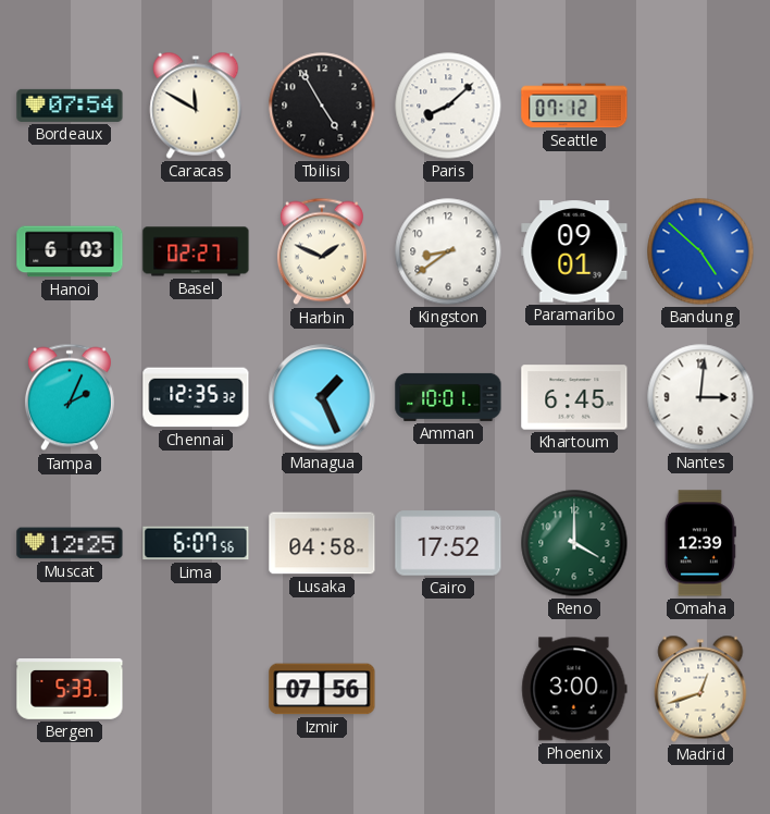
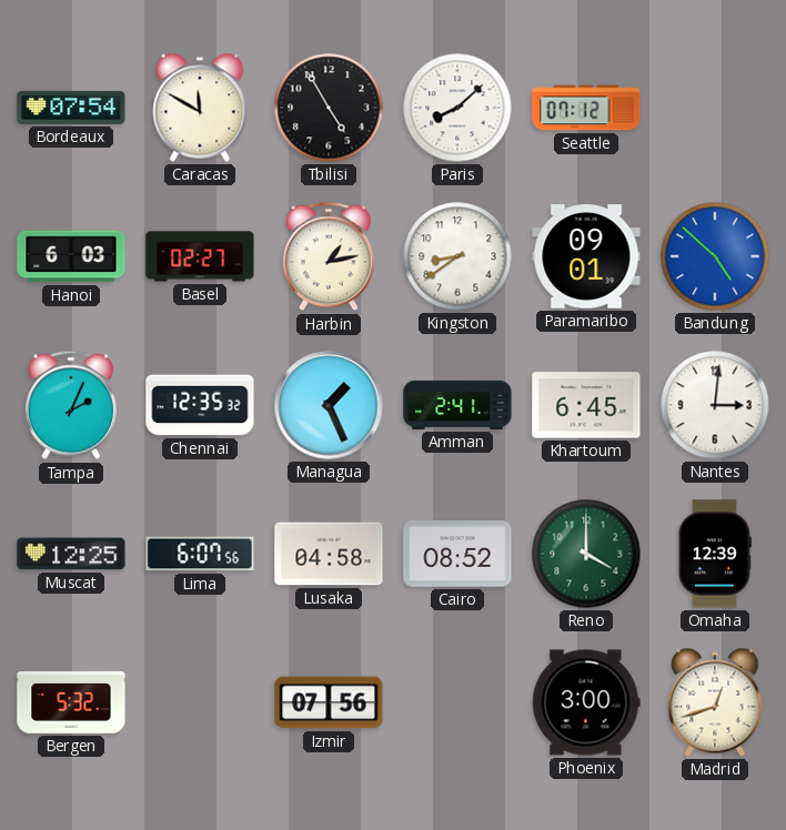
Harbin: 1:49 -> 1:13 (329, 256)
Amman: 10:01 -> 2:41 (457, 405)
Cairo: 17:52 -> 08:52 (457, 554)
Bergen: 5:33 -> 5:32 (71, 704)
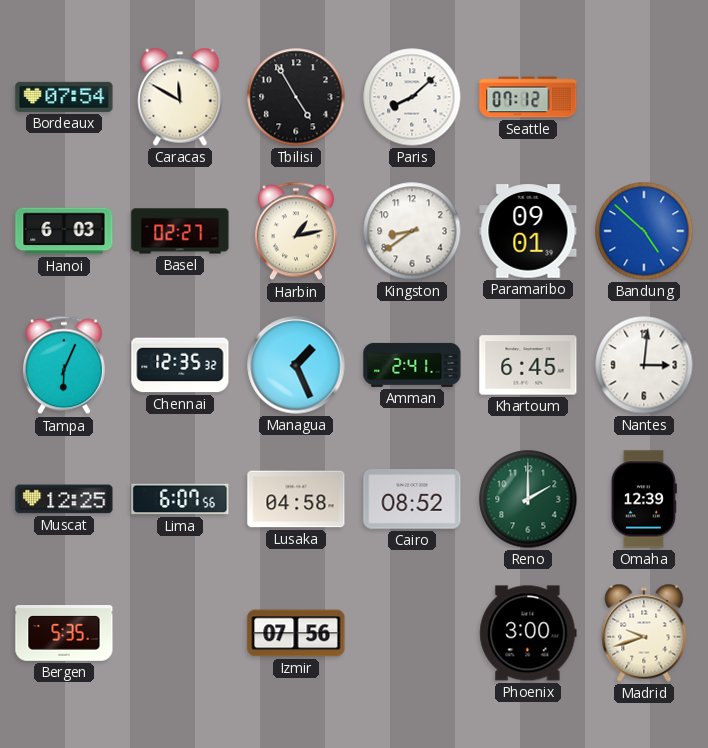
Tampa: 2:04 -> 6:04 (64, 365)
Reno: 4:00 -> 2:00 (528, 499)
Bergen: 5:32 -> 5:35 (64, 634)
Madrid: 12:42 -> 9:42 (644, 633)
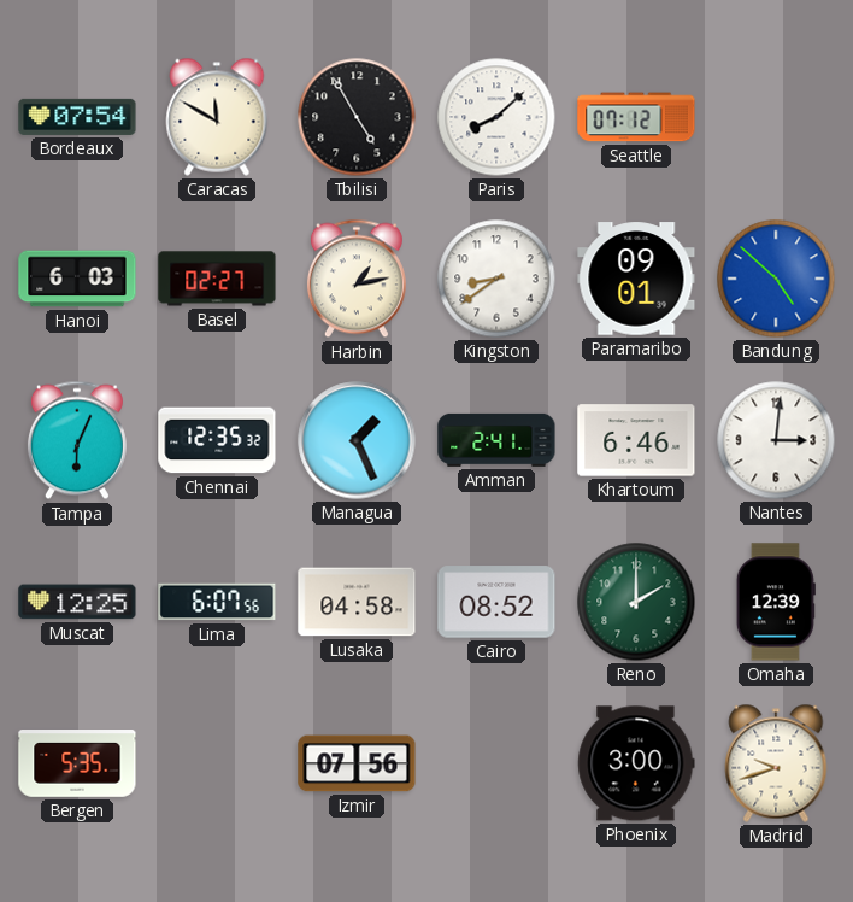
Khartoum: 6:45 -> 6:46 (636, 440)
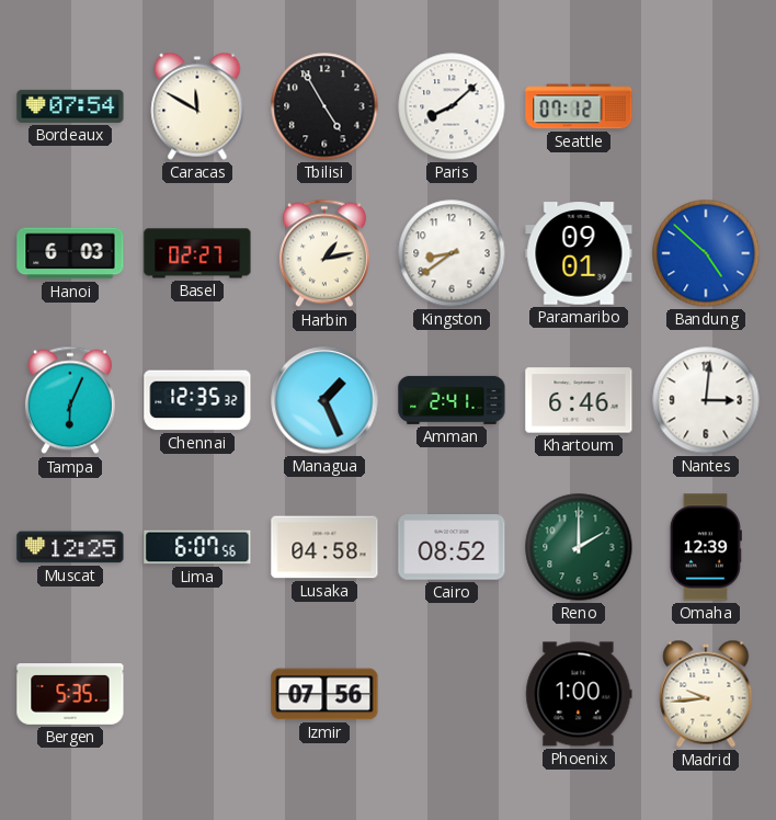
Phoenix: 3:00 -> 1:00 (579, 694)
Madrid: 9:42 -> 9:44 (706, 694)
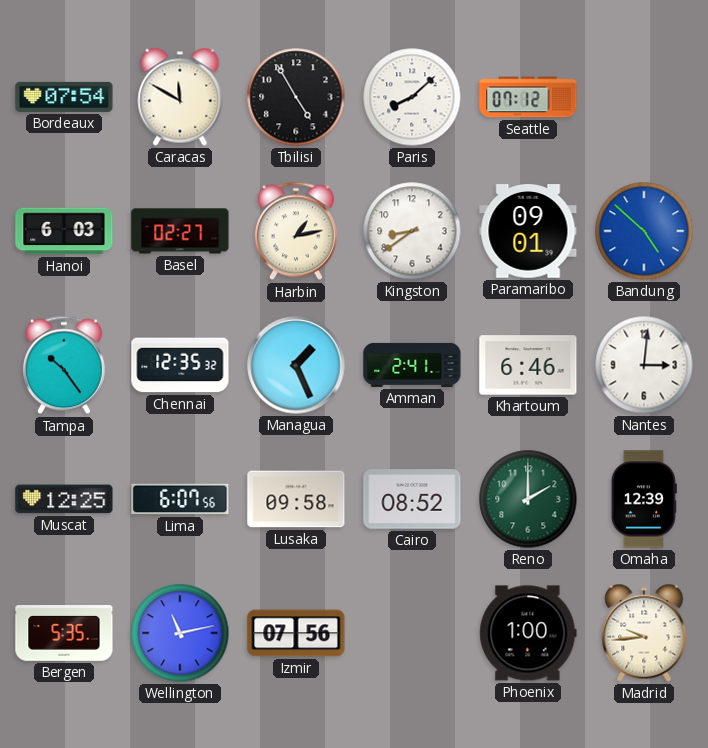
Tampa: 6:04 -> 10:24 (64, 365)
Lusaka: 04:58 -> 09:58 (296, 499)
Wellington: none -> 11:13 (180, 633)
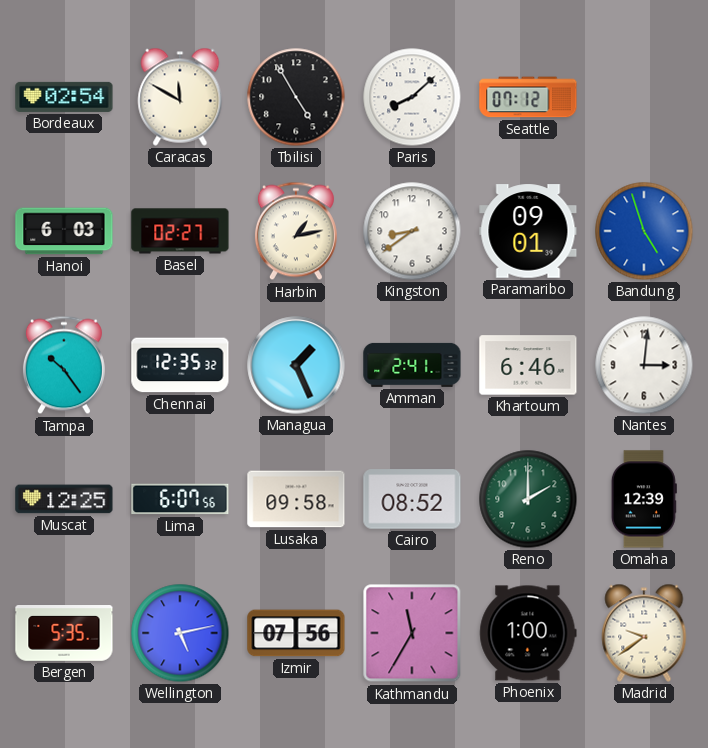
Bordeaux: 07:54 -> 02:54 (64, 97)
Bandung: 4:52 -> 4:57 (644, 231)
Wellington: 11:13 -> 5:13 (180, 633)
Kathmandu: none -> 11:35 (412, 633)
Madrid: 9:44 -> 9:39 (644, 633)
